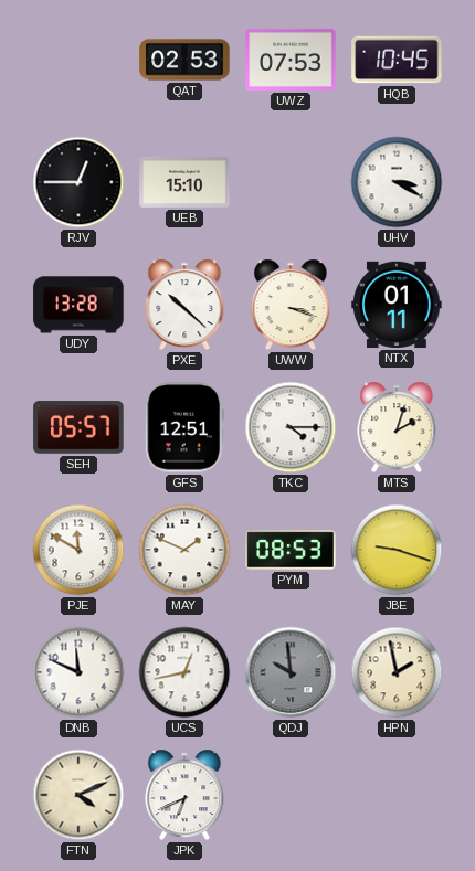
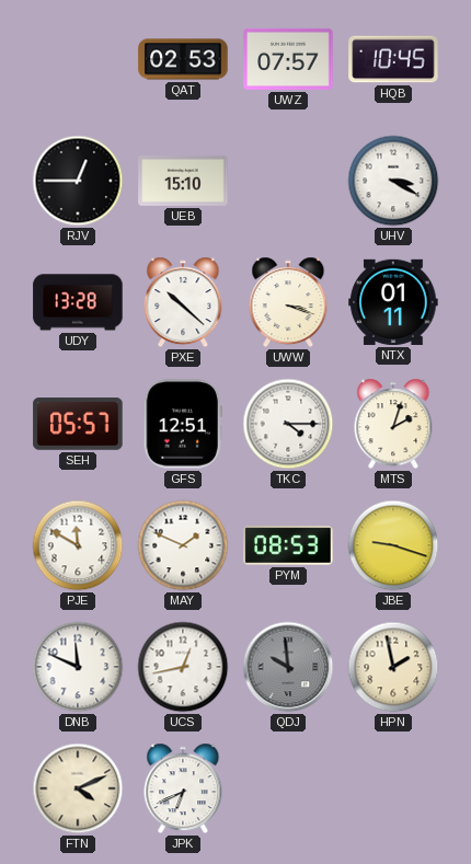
UWZ: 07:53 -> 07:57 (288, 59)
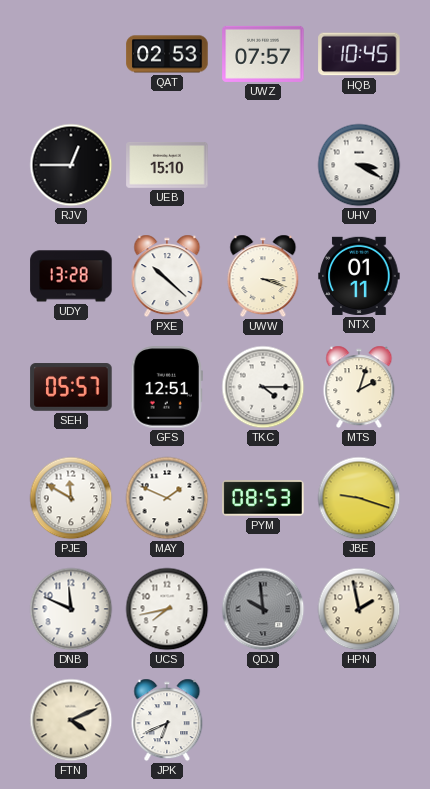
UCS: 12:43 -> 7:43 (167, 609)
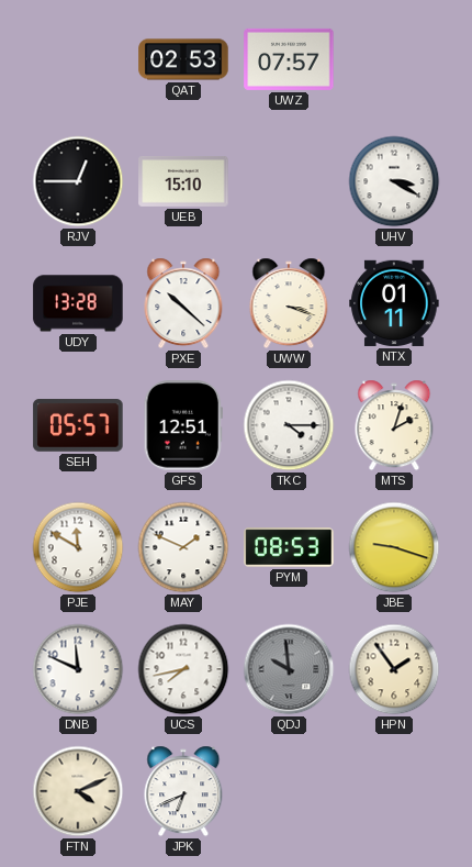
HQB: 10:45 -> none (359, 54)
HPN: 1:58 -> 1:54 (394, 669)
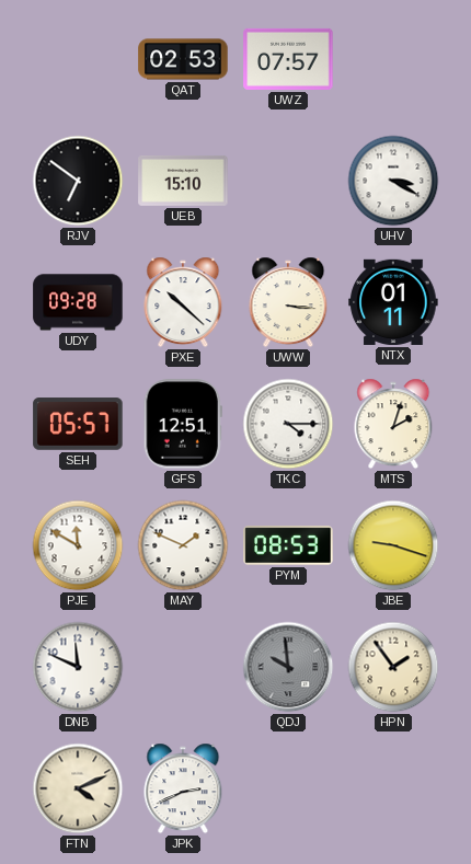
RJV: 12:45 -> 6:51 (78, 181)
UDY: 13:28 -> 09:28 (78, 302)
UWW: 3:18 -> 3:16 (288, 302)
UCS: 7:43 -> none (183, 669)
JPK: 6:41 -> 2:41 (183, 788)
